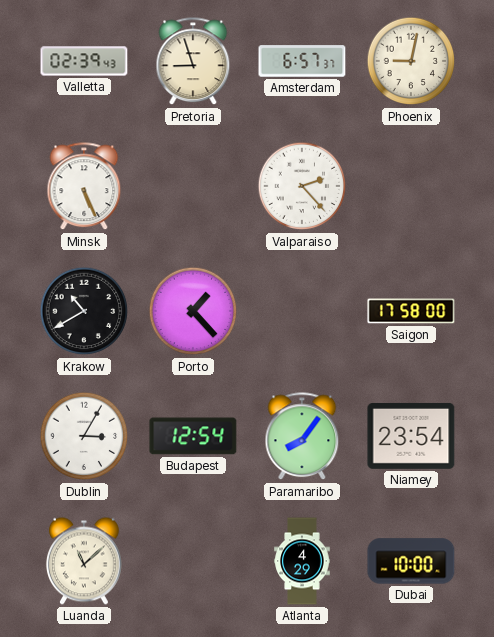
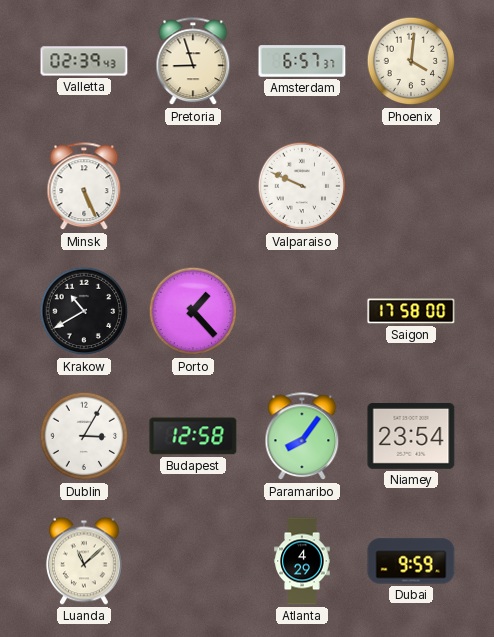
Phoenix: 9:02 -> 4:01 (411, 61)
Valparaiso: 2:23 -> 9:49 (302, 186)
Budapest: 12:54 -> 12:58 (193, 436)
Dubai: 10:00 -> 9:59 (411, 561)
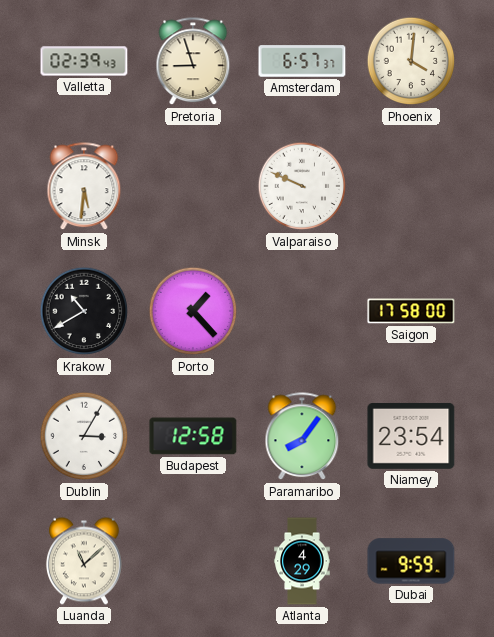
Minsk: 5:26 -> 5:31 (84, 187)
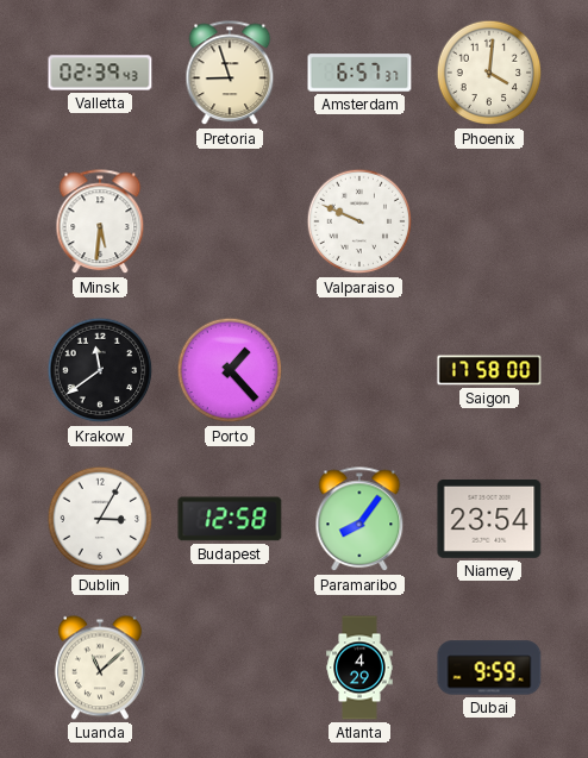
Krakow: 10:40 -> 11:39 (100, 370)
